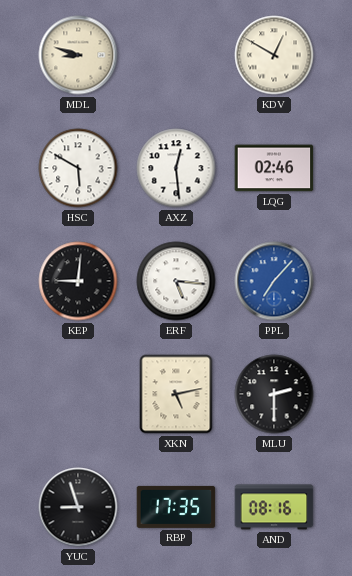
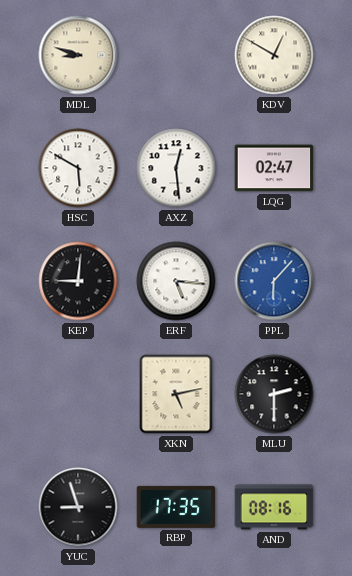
LQG: 02:46 -> 02:47 (274, 168)
PPL: 7:07 -> 6:07 (274, 281)
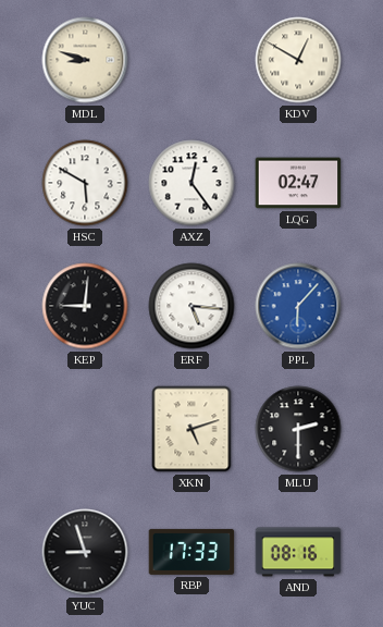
AXZ: 12:29 -> 12:24 (191, 183)
XKN: 5:13 -> 5:12 (191, 429)
RBP: 17:35 -> 17:33 (191, 552)
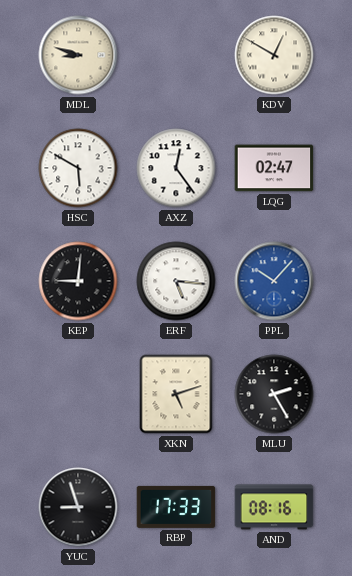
PPL: 6:07 -> 10:07 (274, 281)
MLU: 2:30 -> 2:25 (274, 394)
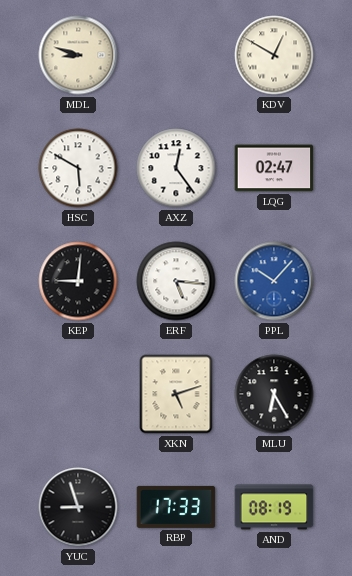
MLU: 2:25 -> 6:25 (274, 394)
AND: 08:16 -> 08:19 (274, 507)
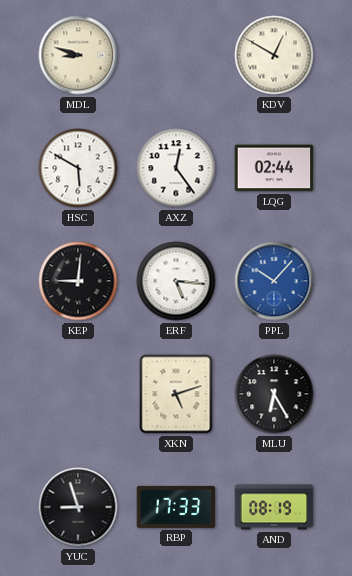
LQG: 02:47 -> 02:44 (274, 168)
